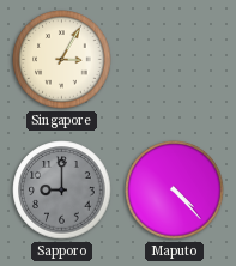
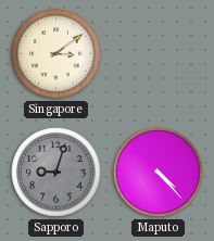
Singapore: 3:05 -> 3:09 (56, 54)
Sapporo: 9:00 -> 9:03 (56, 173)
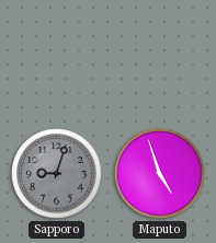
Singapore: 3:09 -> none (56, 54)
Maputo: 4:23 -> 4:57 (160, 174)
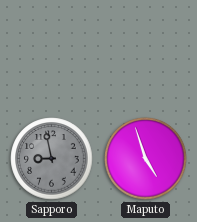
Sapporo: 9:03 -> 8:58 (52, 159)
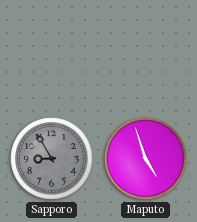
Sapporo: 8:58 -> 8:55 (52, 159)
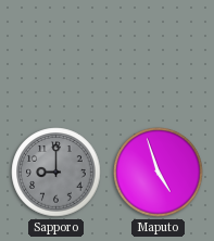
Sapporo: 8:55 -> 9:00 (56, 173)
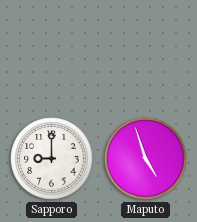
Sapporo dial: grey -> white (52, 159)
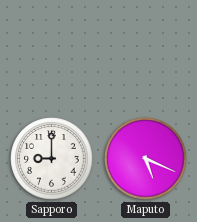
Maputo: 4:57 -> 5:19 (146, 159)
